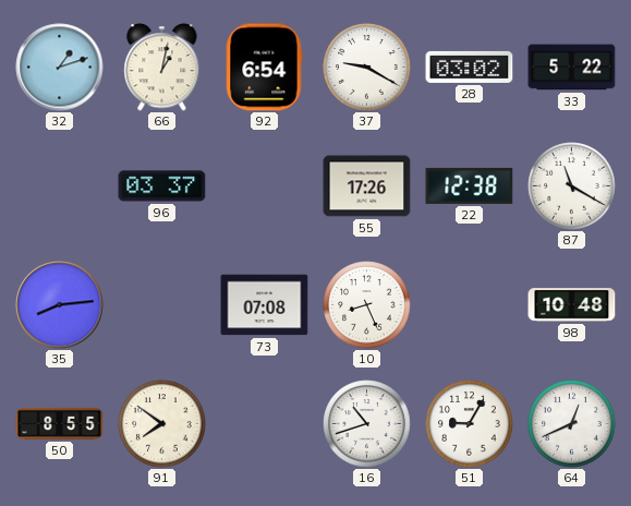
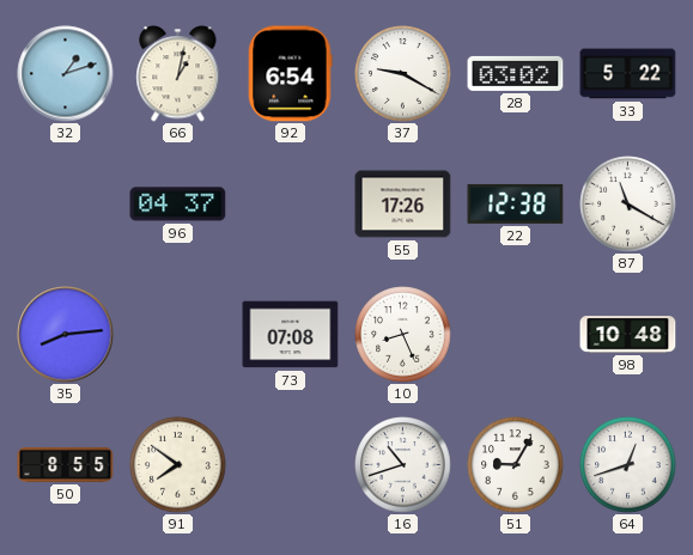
96: 03:37 -> 04:37 (178, 205)
64: 12:41 -> 12:42 (628, 465)
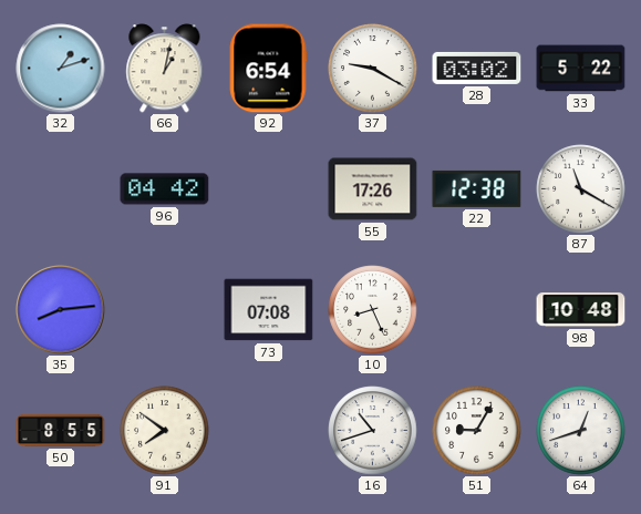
96: 04:37 -> 04:42 (165, 189)
